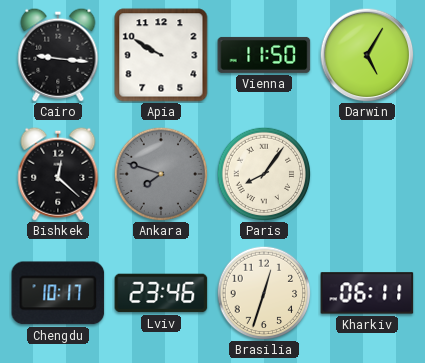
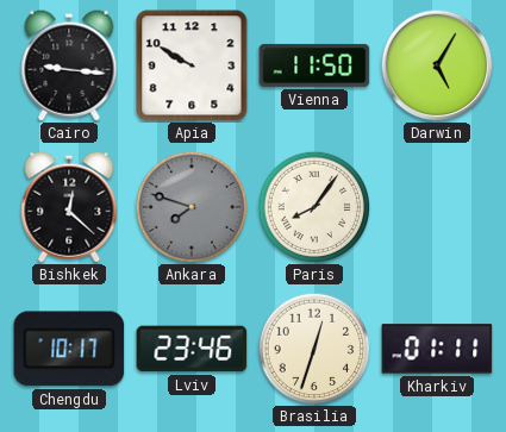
Kharkiv: 06:11 -> 01:11 (437, 349)
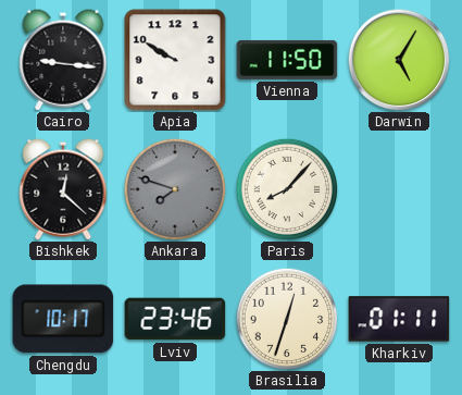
Paris: 8:06 -> 8:07 (287, 189)
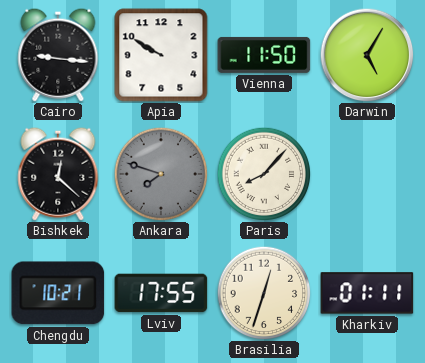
Chengdu: 10:17 -> 10:21 (58, 293)
Lviv: 23:46 -> 17:55 (161, 293)
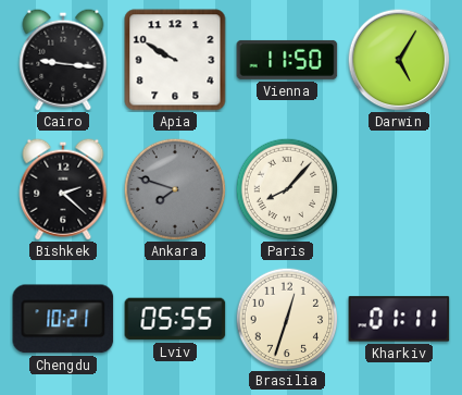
Bishkek: 12:22 -> 2:22 (63, 189)
Lviv: 17:55 -> 05:55 (175, 319)
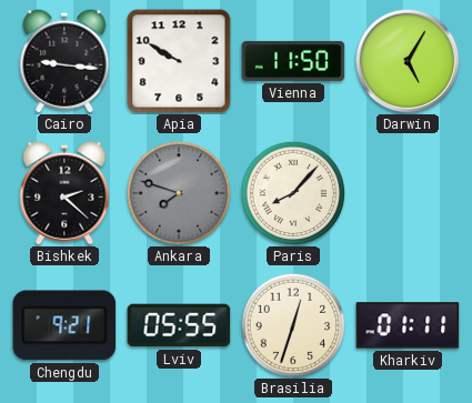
Chengdu: 10:21 -> 9:21 (64, 325)
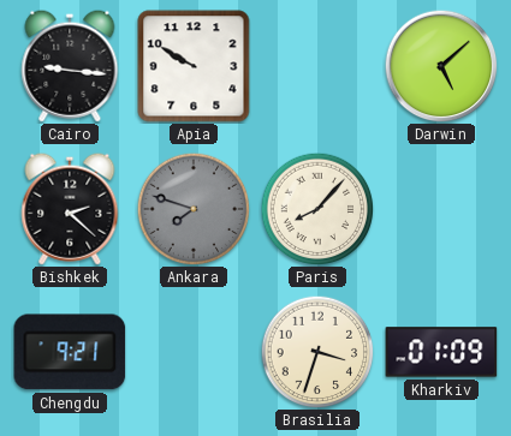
Vienna: 11:50 -> none (293, 61)
Darwin: 5:05 -> 5:08 (441, 66)
Lviv: 05:55 -> none (179, 325)
Brasilia: 12:33 -> 3:33 (317, 352)
Kharkiv: 01:11 -> 01:09 (441, 352)
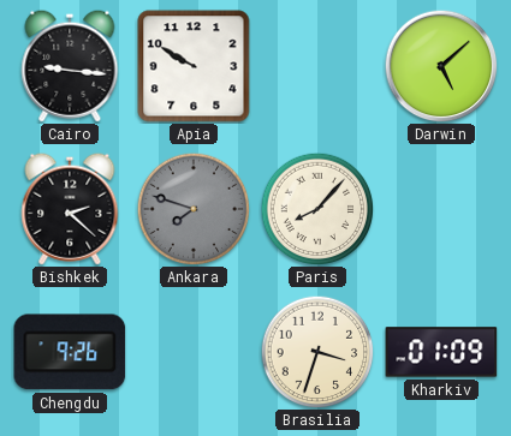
Chengdu: 9:21 -> 9:26 (70, 352)
